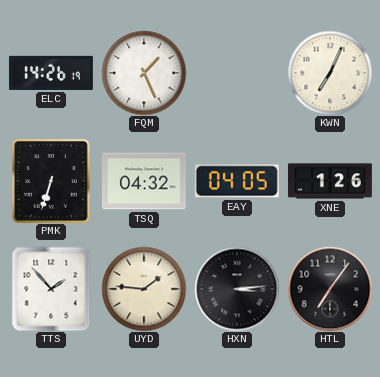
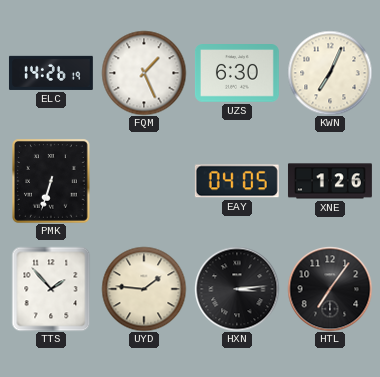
UZS: none -> 6:30 (237, 73)
TSQ: 04:32 -> none (144, 181)
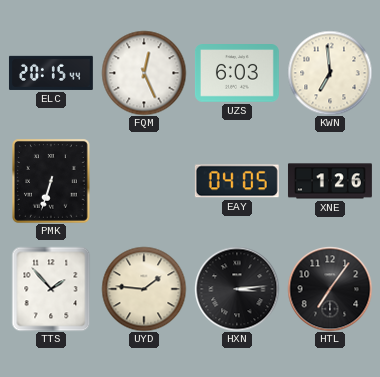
ELC: 14:26 -> 20:15 (51, 73)
FQM: 1:26 -> 12:26 (144, 73)
UZS: 6:30 -> 6:03 (237, 73)
KWN: 7:04 -> 6:59 (330, 73)
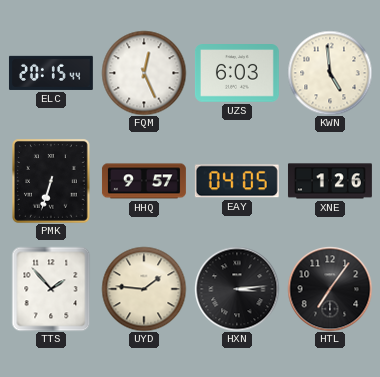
KWN: 6:59 -> 4:59 (330, 73)
HHQ: none -> 9:57 (144, 181)
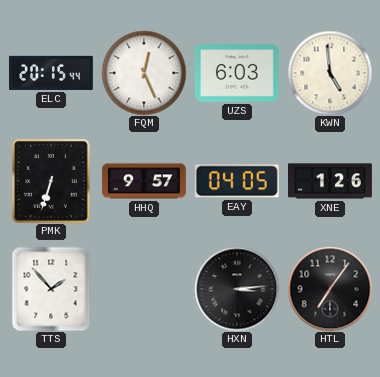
UYD: 1:46 -> none (144, 289)
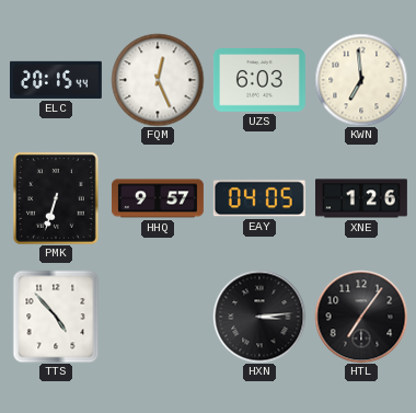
KWN: 4:59 -> 6:59 (361, 80)
TTS: 1:53 -> 4:53 (56, 317)
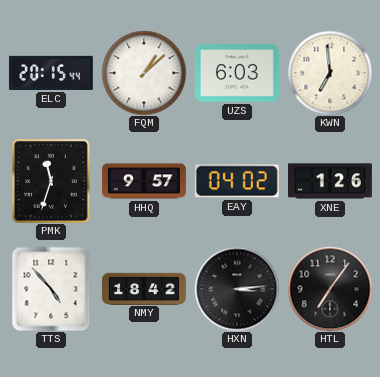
FQM: 12:26 -> 1:08 (144, 73)
PMK: 6:33 -> 11:33 (52, 181)
EAY: 04:05 -> 04:02 (237, 181)
NMY: none -> 18:42 (144, 288)
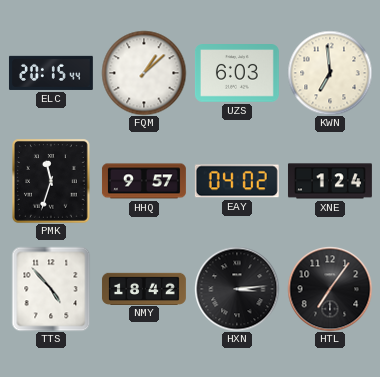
XNE: 1:26 -> 1:24 (330, 181)
